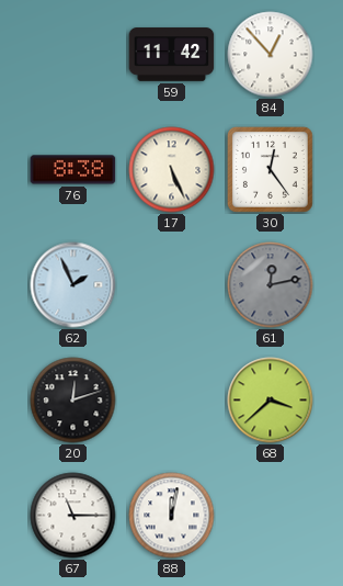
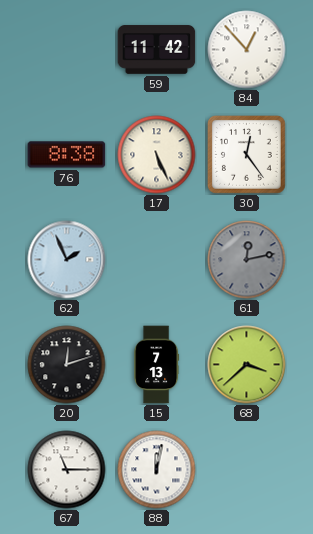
15: none -> 7:13 (157, 365)
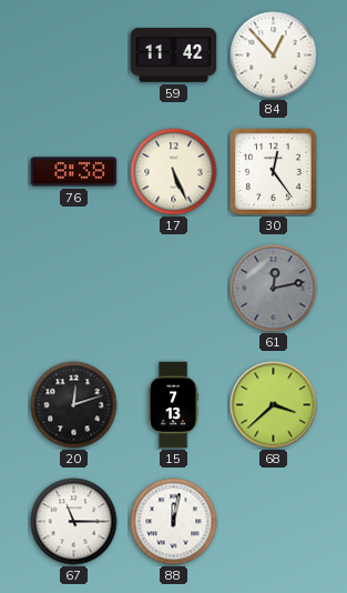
62: 1:56 -> none (67, 260)
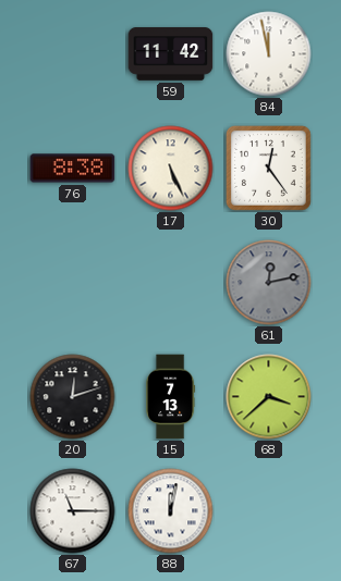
84: 12:53 -> 11:58 (269, 54)
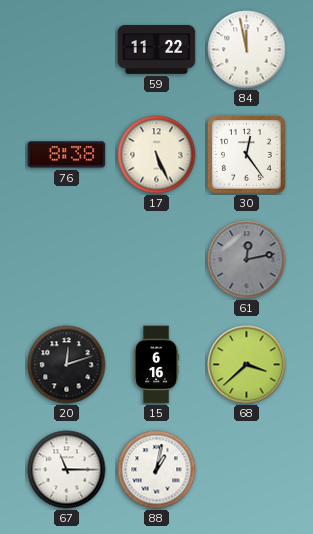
59: 11:42 -> 11:22 (157, 50)
15: 7:13 -> 6:16 (157, 365)
88: 12:02 -> 1:02 (157, 470)
